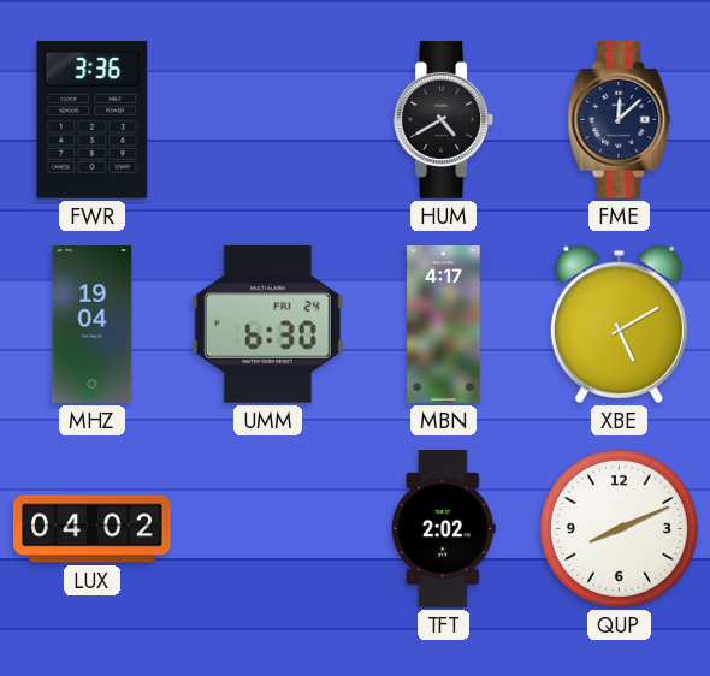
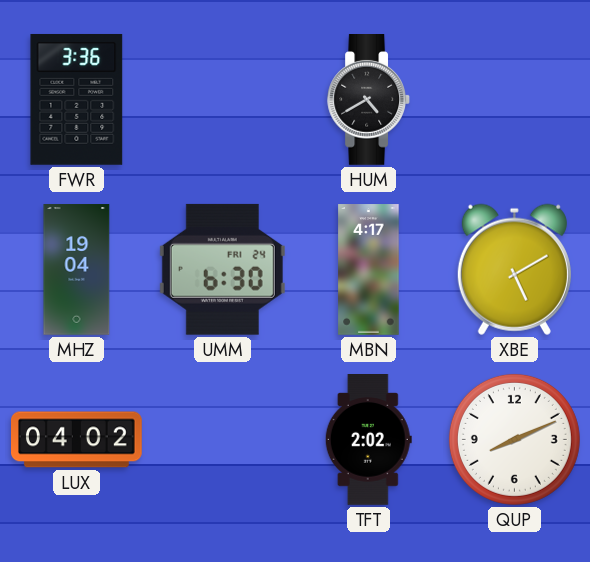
FME: 12:08 -> none (620, 120)
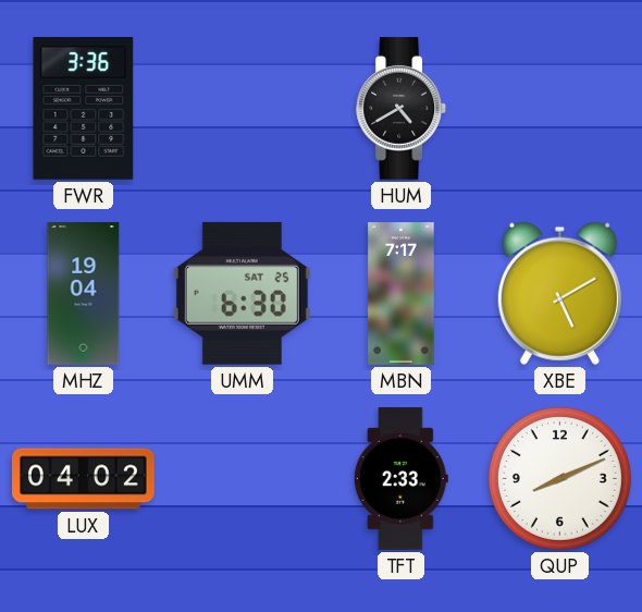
UMM date: FRI 24 -> SAT 25 (242, 293)
MBN: 4:17 -> 7:17 (402, 294)
TFT: 2:02 -> 2:33 (400, 479)
